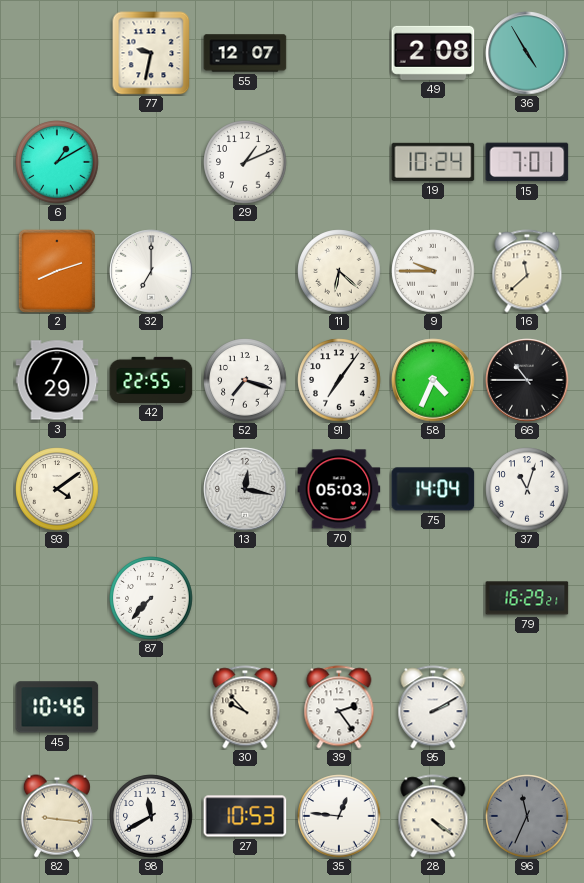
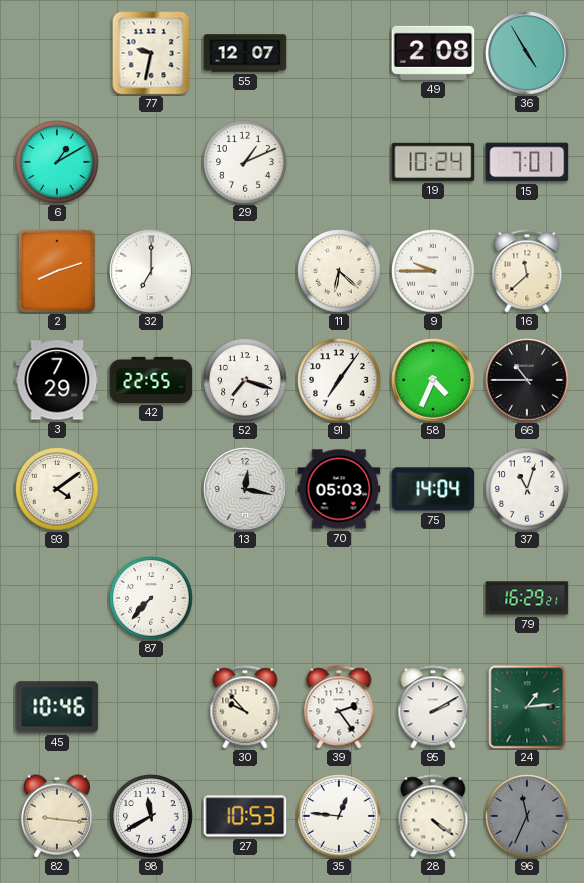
24: none -> 1:14 (527, 707)
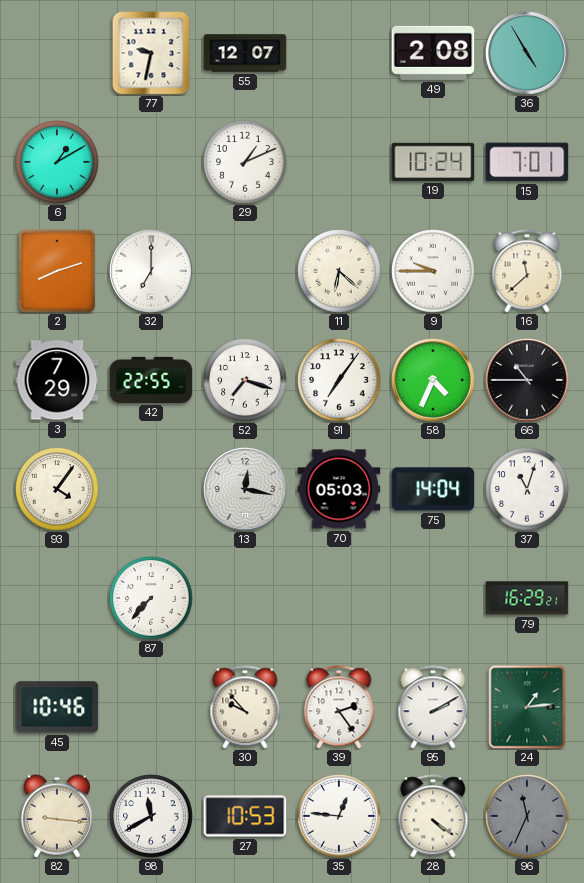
93: 4:09 -> 4:06 (57, 489)
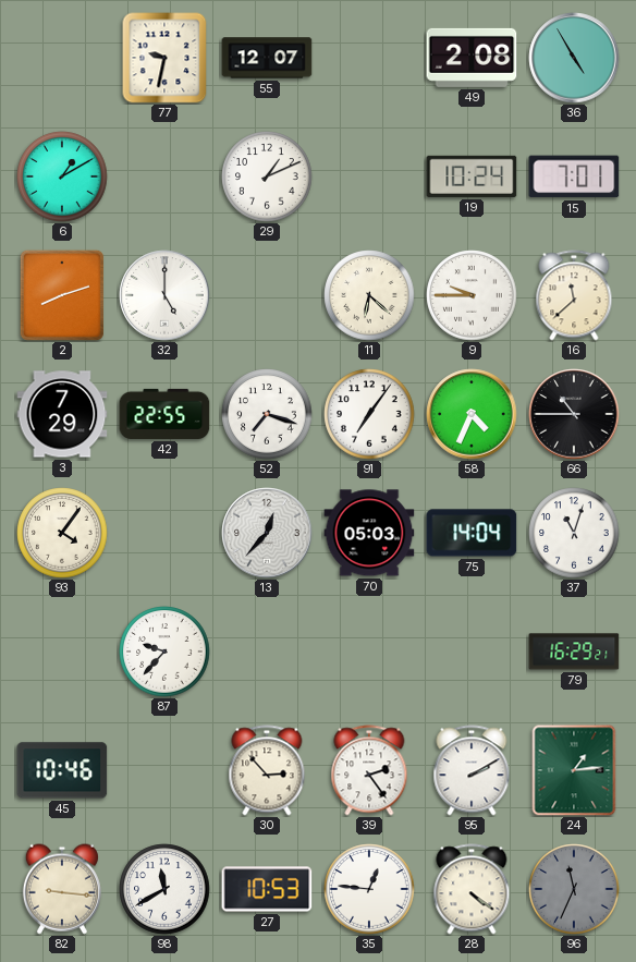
32: 7:00 -> 5:00 (164, 295)
13: 12:17 -> 12:37 (267, 533)
87: 7:37 -> 9:37 (164, 652)
30: 9:53 -> 2:53 (267, 770)
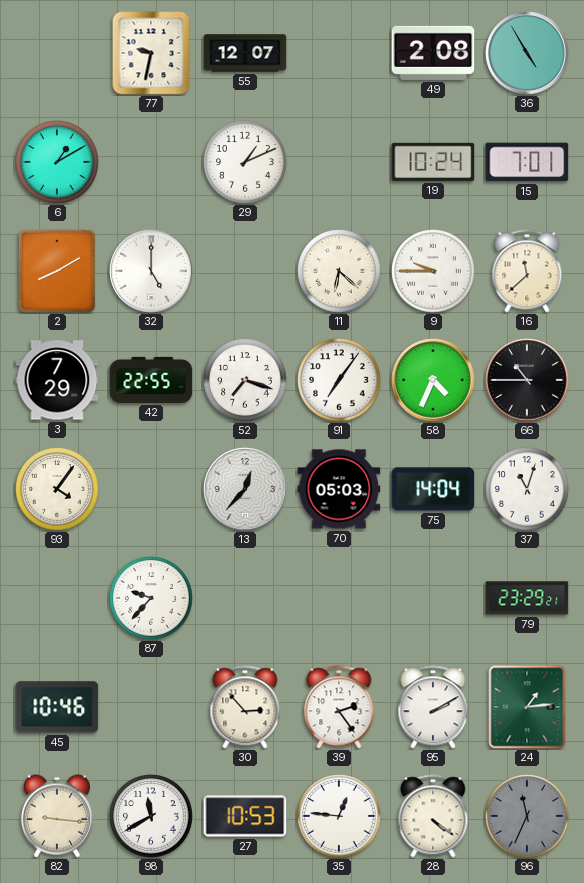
2: 8:12 -> 8:10 (57, 271)
79: 16:29 -> 23:29 (527, 598)
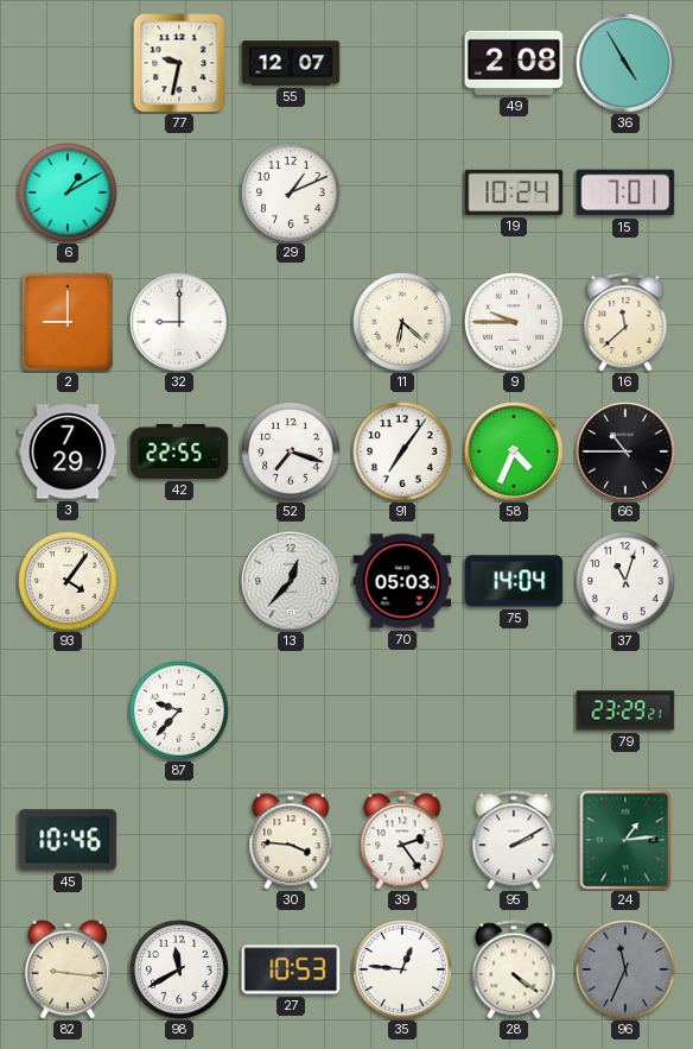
2: 8:10 -> 9:00 (68, 322)
32: 5:00 -> 9:00 (179, 322)
30: 2:53 -> 3:46 (291, 840)
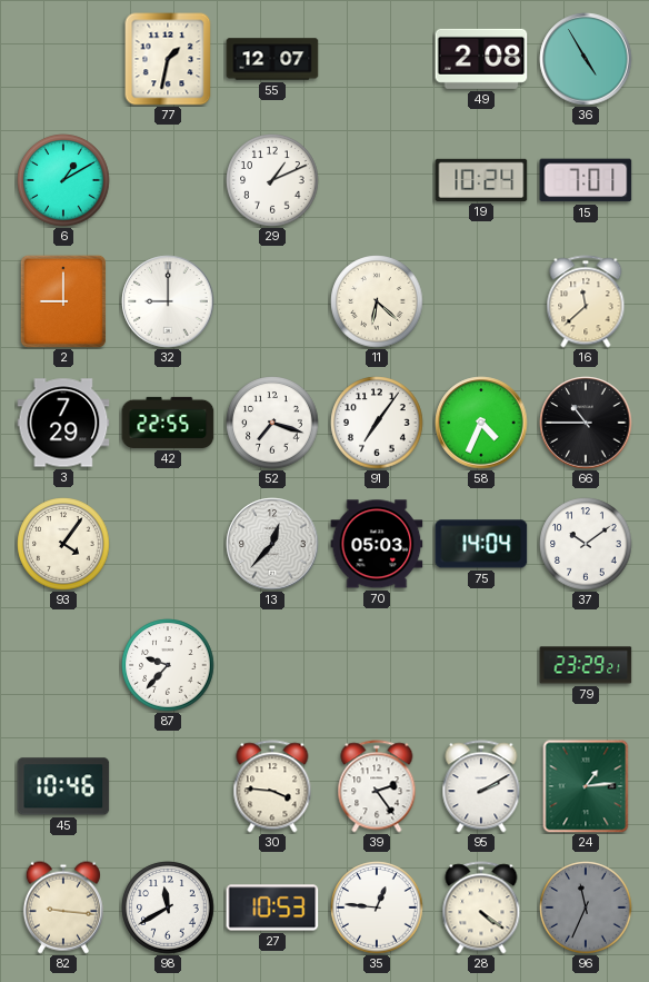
77: 9:32 -> 1:32 (168, 59)
9: 9:45 -> none (514, 322)
37: 11:03 -> 10:09 (586, 544)
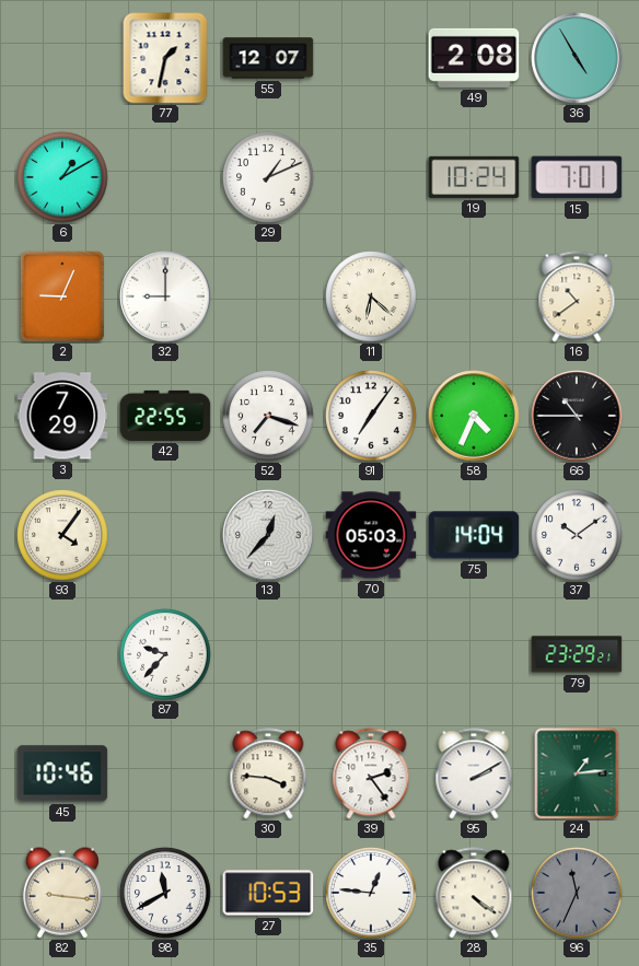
2: 9:00 -> 9:04 (62, 296)
16: 11:38 -> 10:39 (577, 296)
